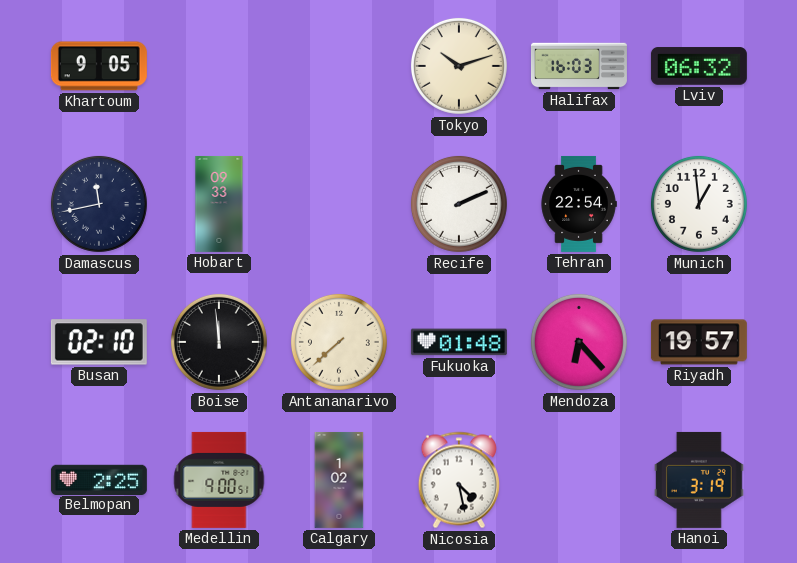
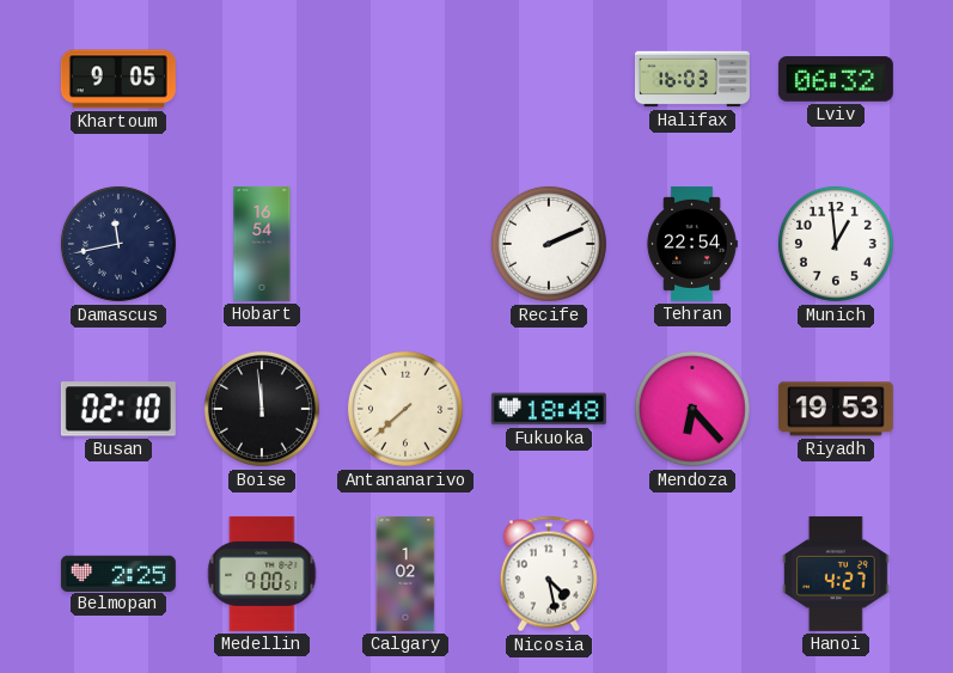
Tokyo: 10:12 -> none (459, 66)
Hobart: 09:33 -> 16:54 (262, 244)
Fukuoka: 01:48 -> 18:48 (549, 409)
Riyadh: 19:57 -> 19:53 (836, 409)
Hanoi: 3:19 -> 4:27 (837, 574)
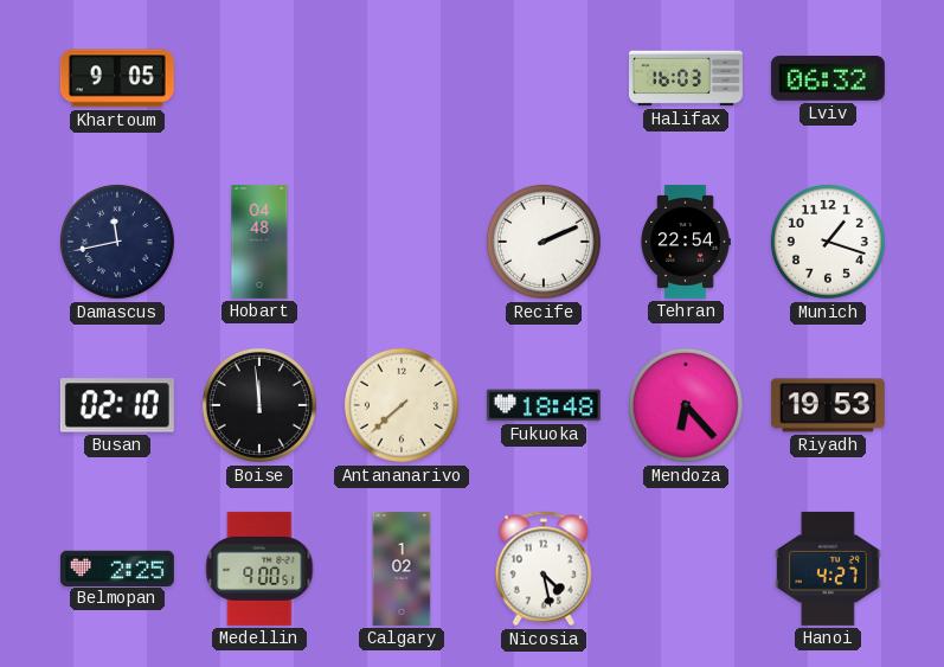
Hobart: 16:54 -> 04:48 (259, 242)
Munich: 12:59 -> 1:18 (828, 242)
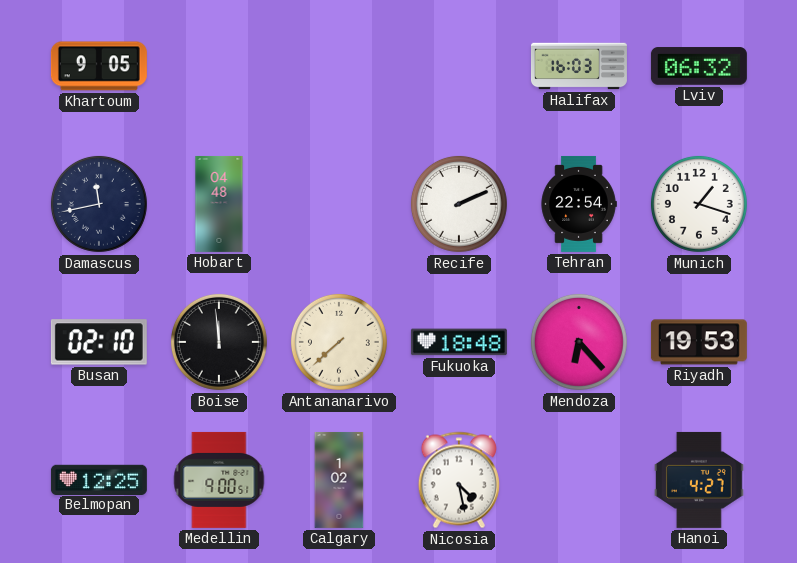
Belmopan: 2:25 -> 12:25 (99, 479)
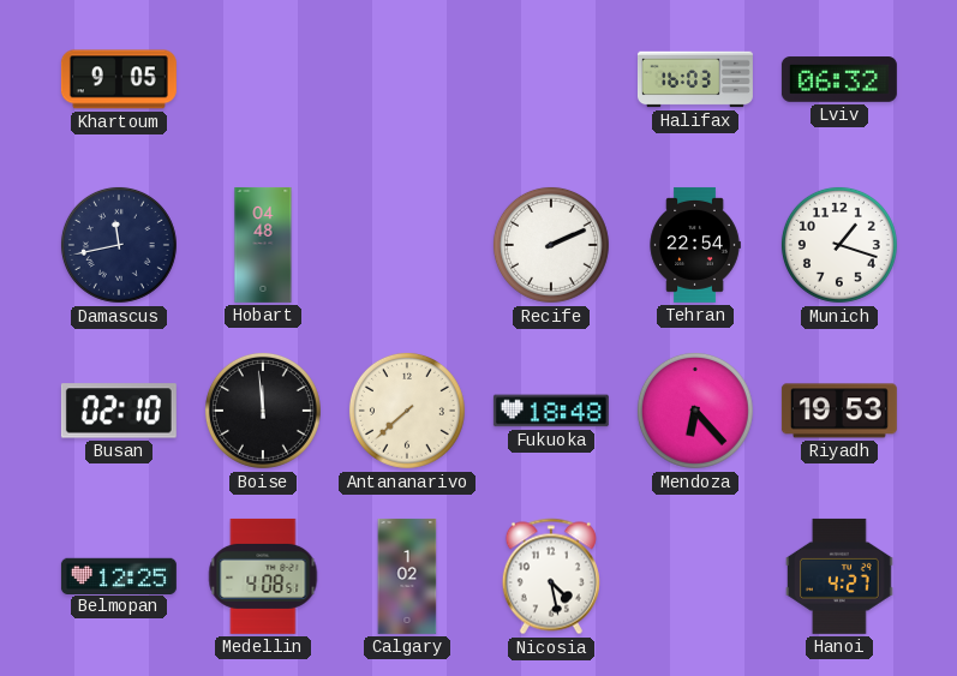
Medellin: 9:00 -> 4:08 (263, 576)
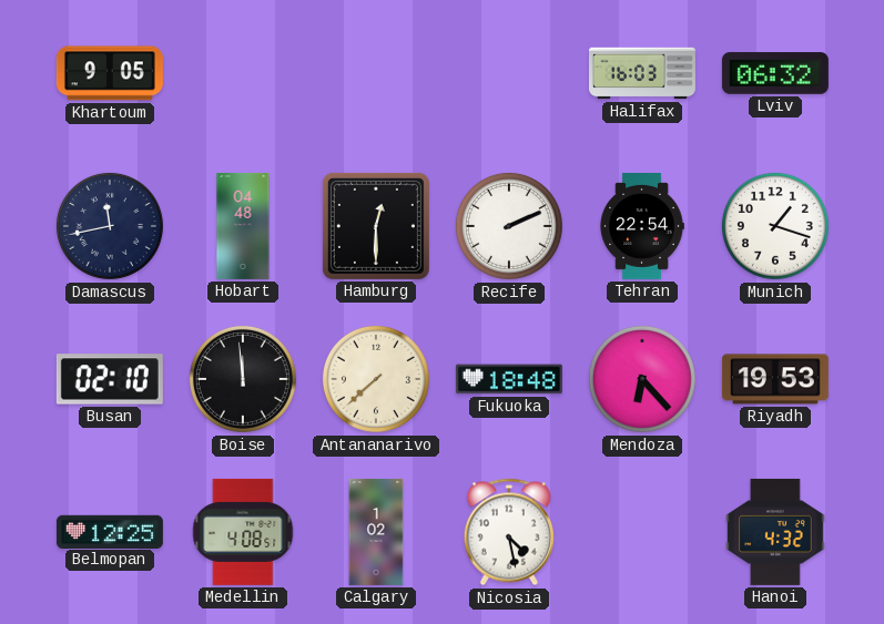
Hamburg: none -> 12:30 (376, 226)
Hanoi: 4:27 -> 4:32 (776, 532)
